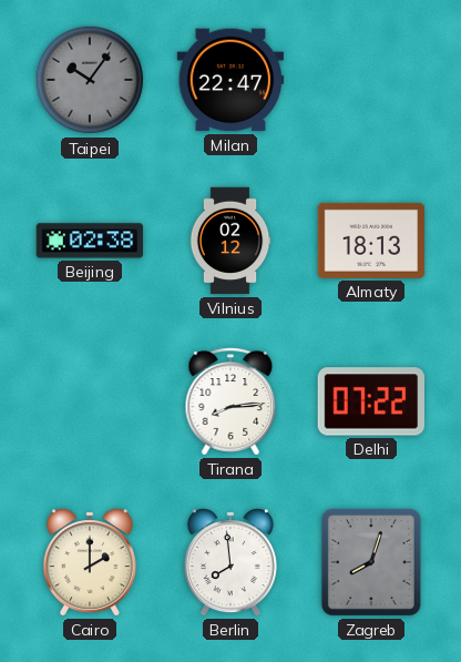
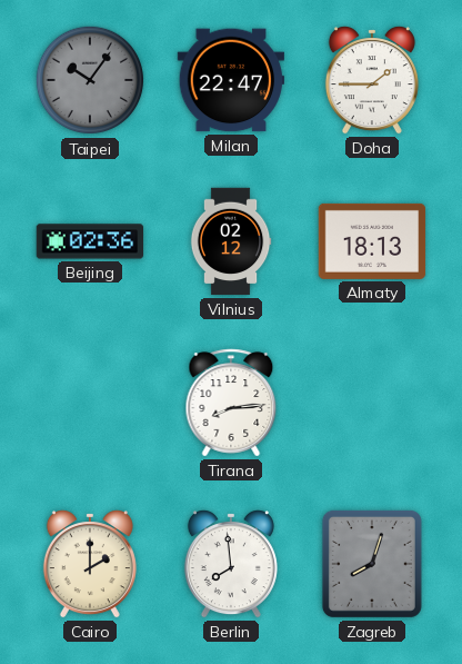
Doha: none -> 1:45 (372, 80)
Beijing: 02:38 -> 02:36 (90, 241)
Delhi: 07:22 -> none (370, 401)
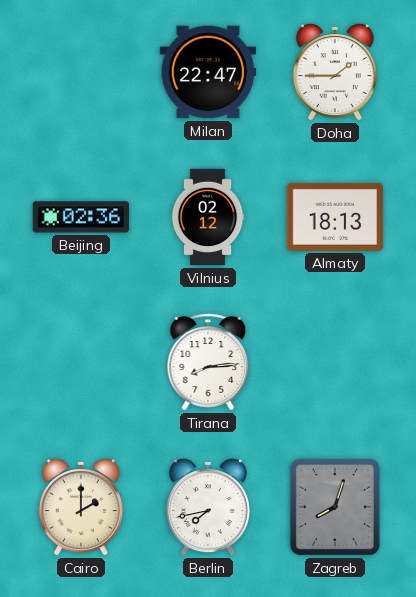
Taipei: 10:06 -> none (90, 80)
Berlin: 7:59 -> 7:43 (208, 507)
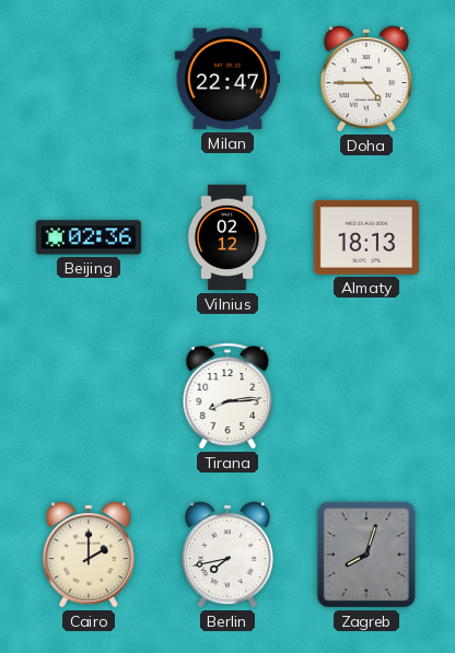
Doha: 1:45 -> 4:45 (366, 79)
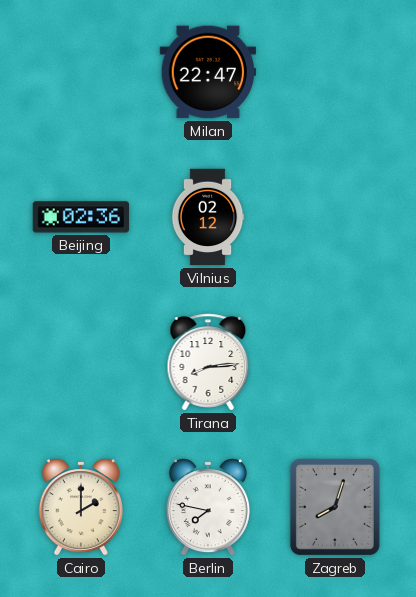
Doha: 4:45 -> none (366, 79)
Almaty: 18:13 -> none (366, 237)
Berlin: 7:43 -> 7:47 (208, 507)
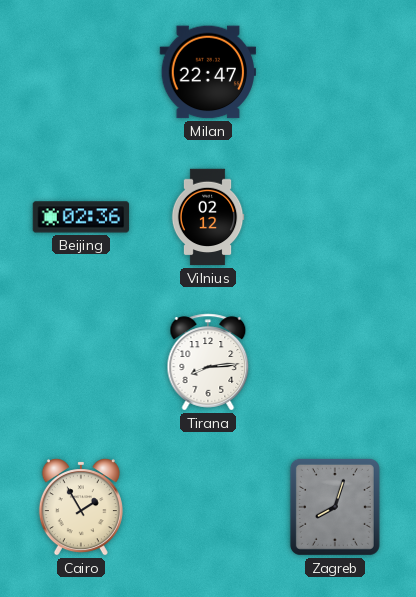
Cairo: 2:00 -> 1:55 (81, 507)
Berlin: 7:47 -> none (208, 507)
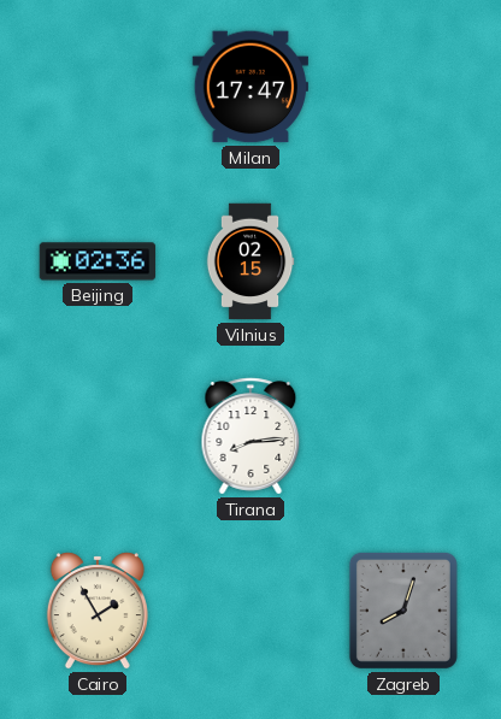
Milan: 22:47 -> 17:47 (250, 87)
Vilnius: 02:12 -> 02:15 (250, 261)
